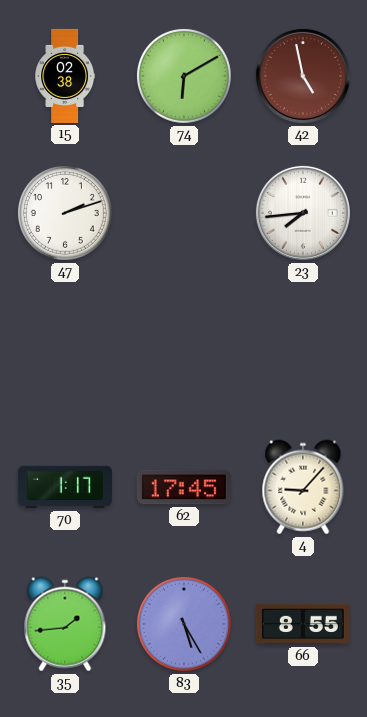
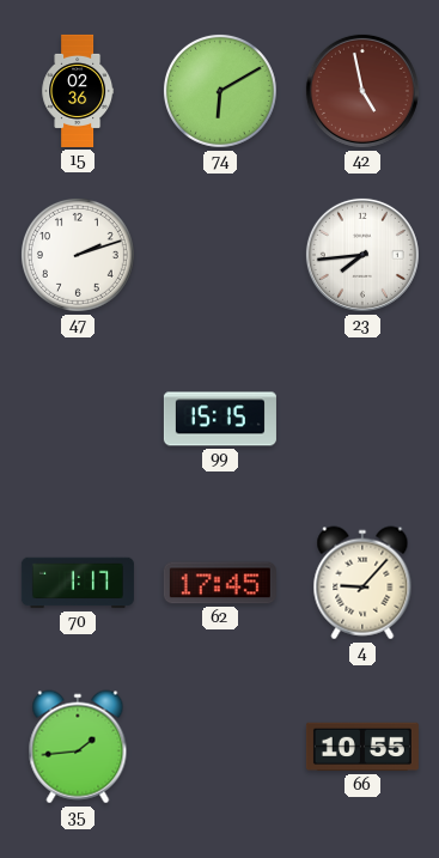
15: 02:38 -> 02:36 (78, 91)
99: none -> 15:15 (220, 419)
83: 5:25 -> none (184, 624)
66: 8:55 -> 10:55 (362, 747)
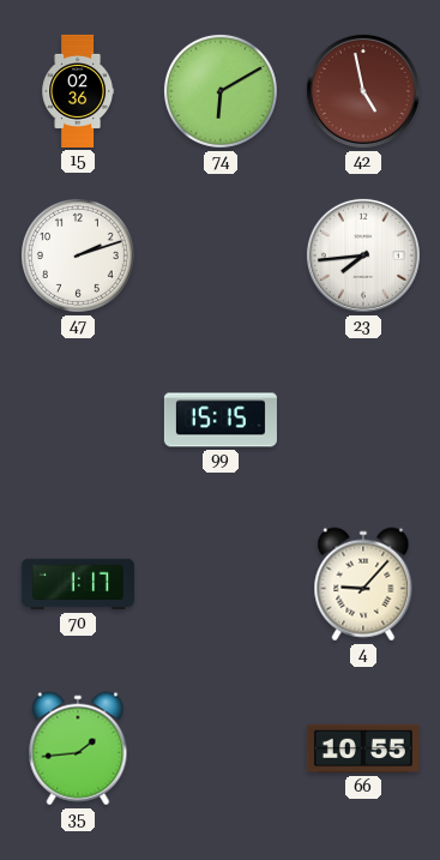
62: 17:45 -> none (220, 583)
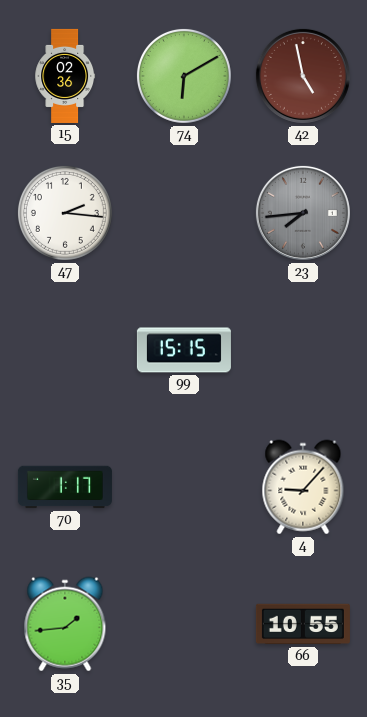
47: 2:12 -> 2:16 (65, 213)
23 dial: white -> grey (303, 213)
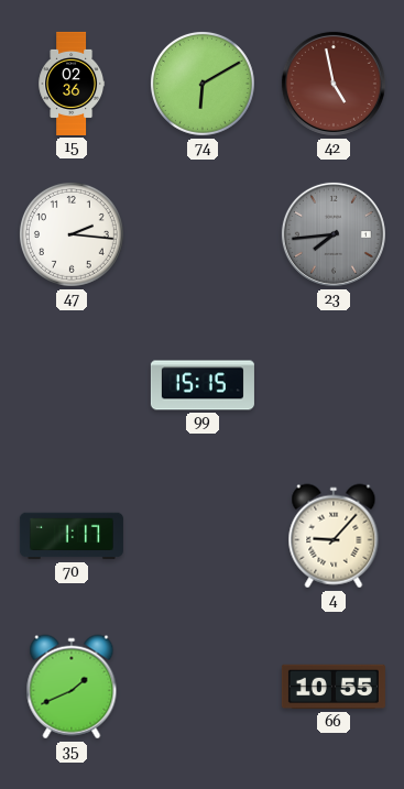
35: 1:44 -> 1:41 (72, 687)
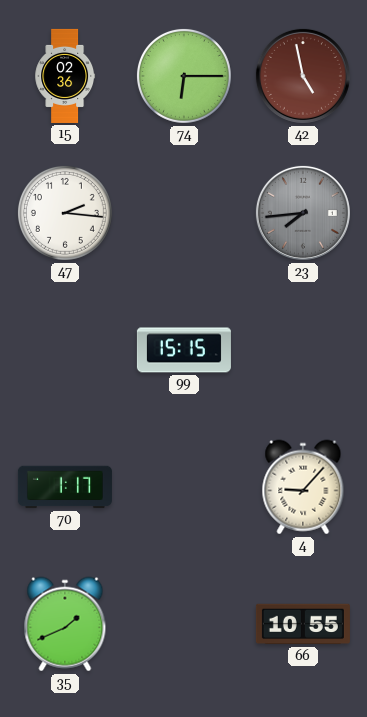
74: 6:10 -> 6:15 (184, 76)
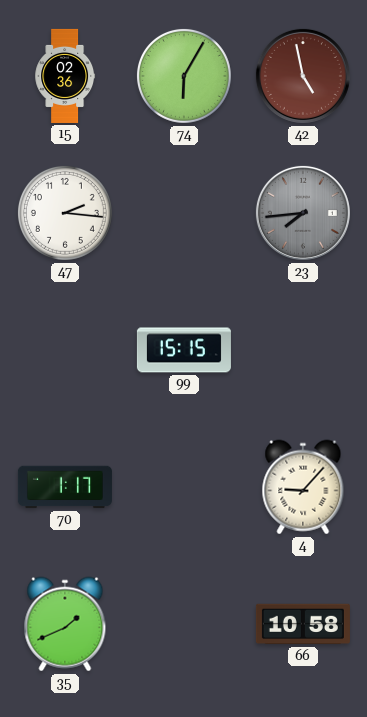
74: 6:15 -> 6:05 (184, 76)
66: 10:55 -> 10:58 (303, 624)
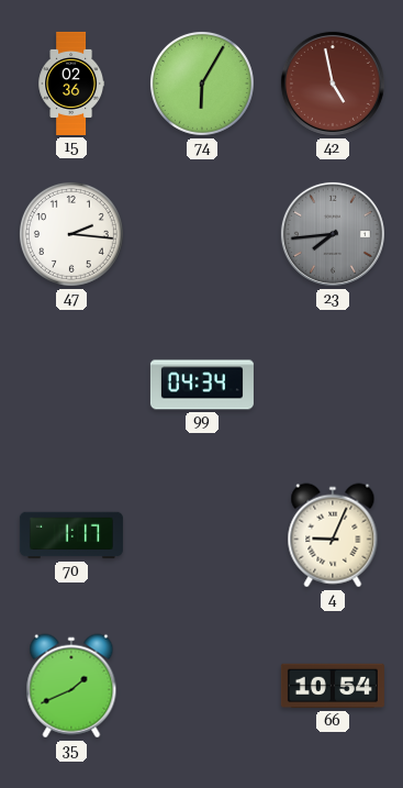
99: 15:15 -> 04:34 (202, 385)
4: 9:07 -> 9:04 (333, 535)
66: 10:58 -> 10:54 (333, 686)
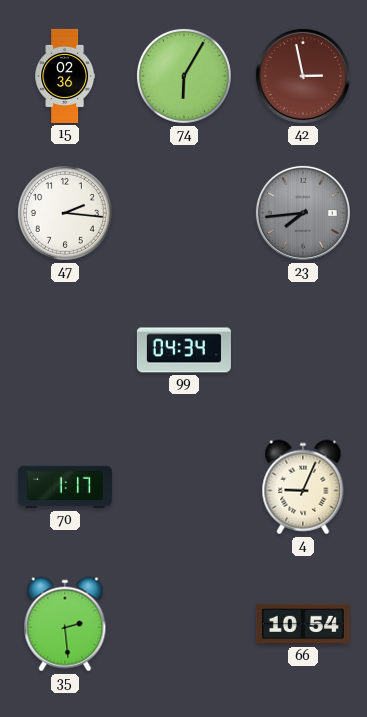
42: 4:58 -> 2:58 (303, 76)
35: 1:41 -> 2:29 (65, 624)
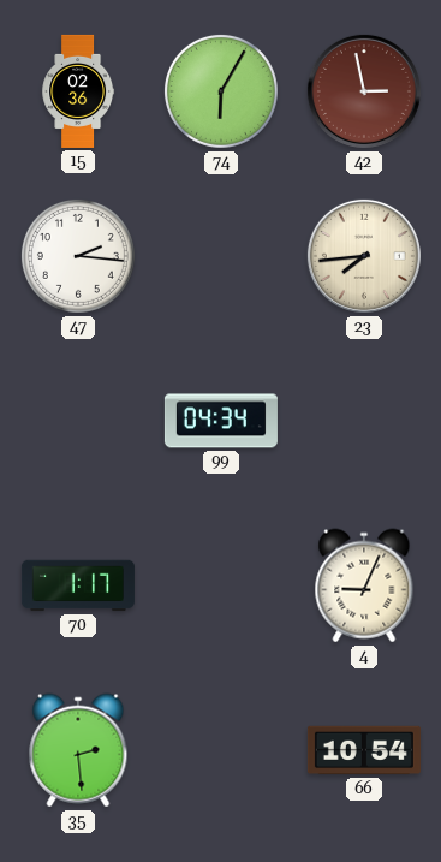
23 dial: grey -> cream (364, 256)
